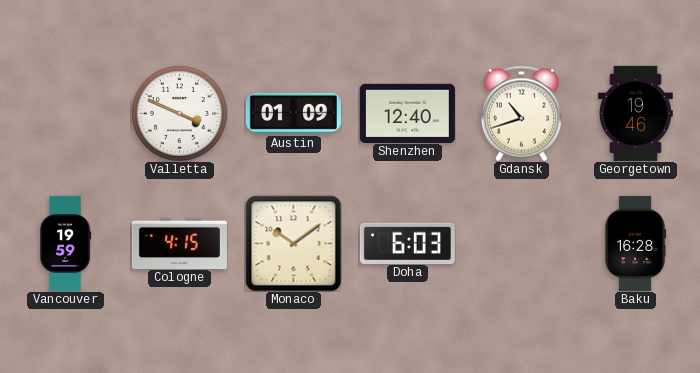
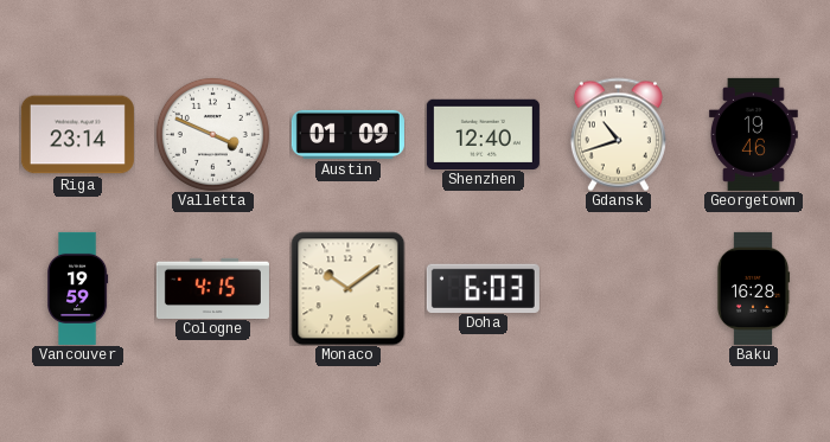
Riga: none -> 23:14 (77, 135)
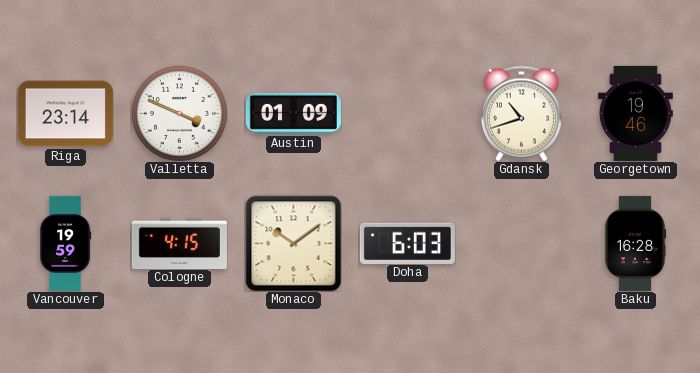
Shenzhen: 12:40 -> none (483, 134)
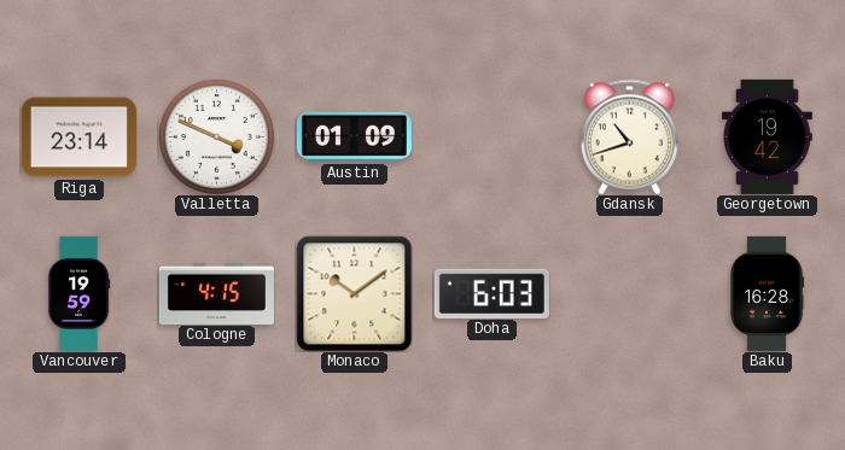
Georgetown: 19:46 -> 19:42 (767, 136)
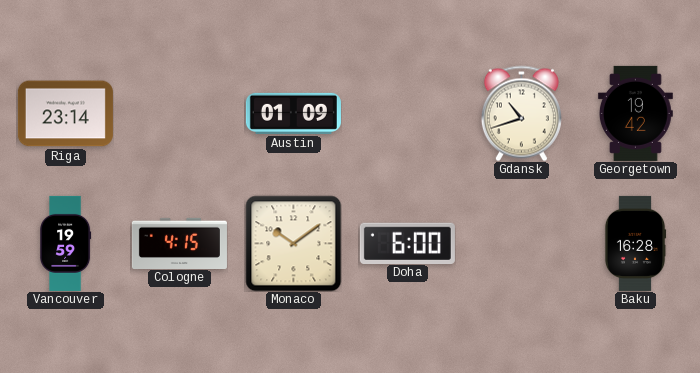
Valletta: 3:49 -> none (216, 136)
Doha: 6:03 -> 6:00 (407, 243)
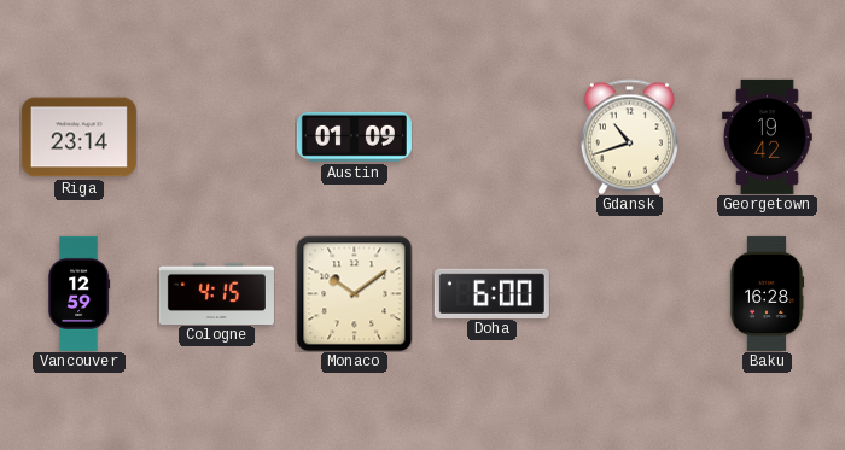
Vancouver: 19:59 -> 12:59 (80, 293)
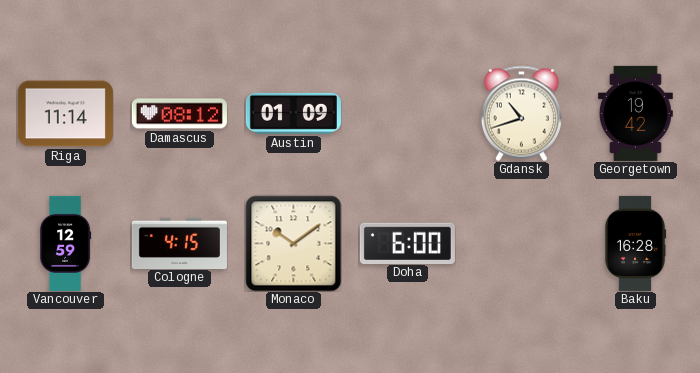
Riga: 23:14 -> 11:14 (65, 114)
Damascus: none -> 08:12 (179, 114)
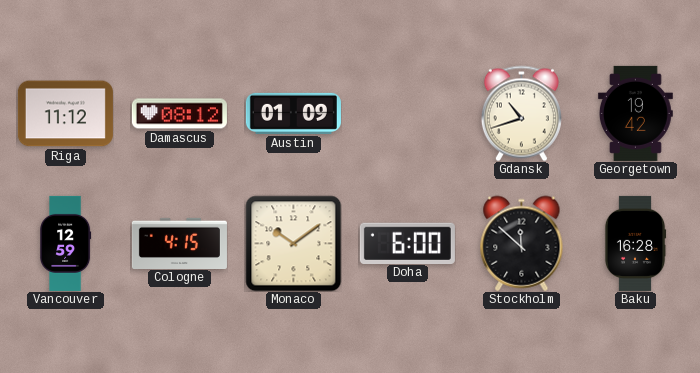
Riga: 11:14 -> 11:12 (65, 114)
Stockholm: none -> 11:52 (522, 243)
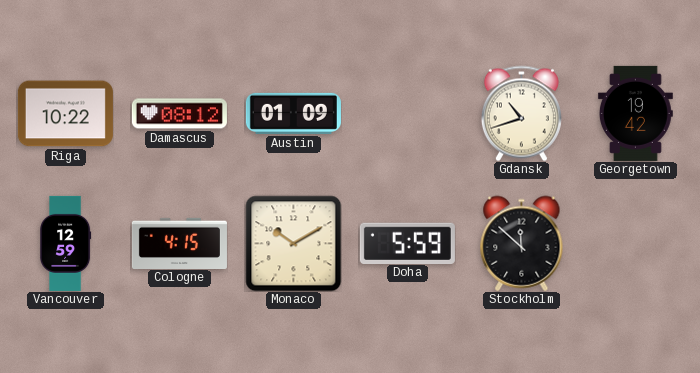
Riga: 11:12 -> 10:22 (65, 114)
Monaco: 10:09 -> 10:10 (293, 243)
Doha: 6:00 -> 5:59 (407, 243)
Baku: 16:28 -> none (635, 243)
